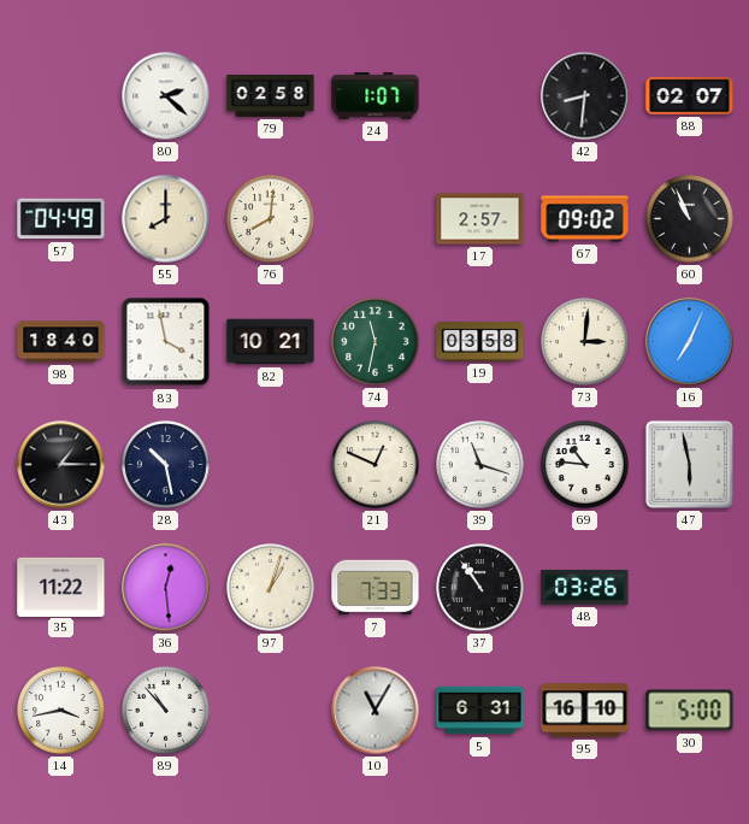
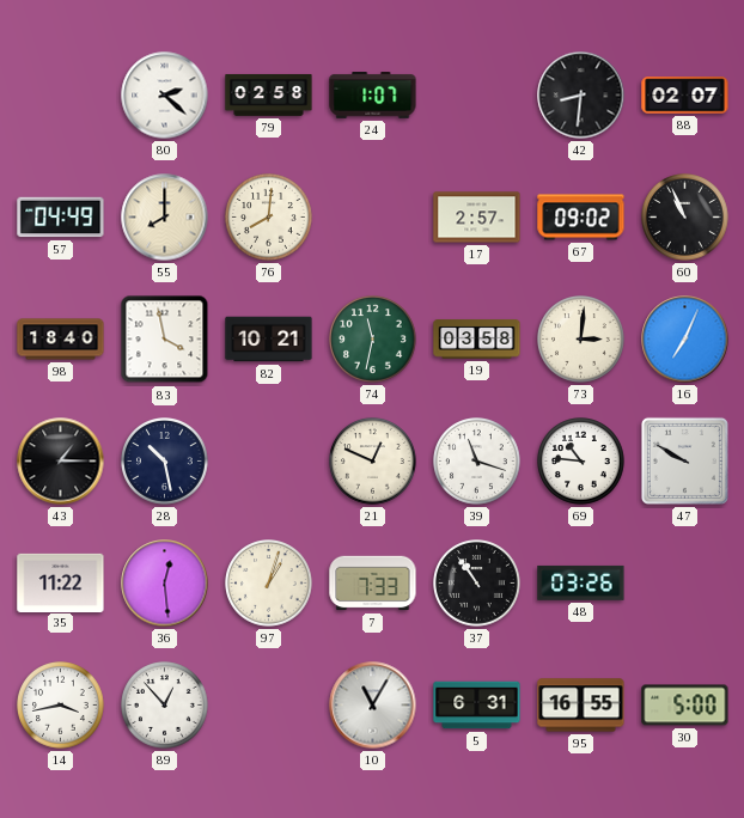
47: 5:58 -> 9:50 (684, 460)
89: 10:53 -> 12:53 (165, 706)
95: 16:10 -> 16:55 (581, 706)
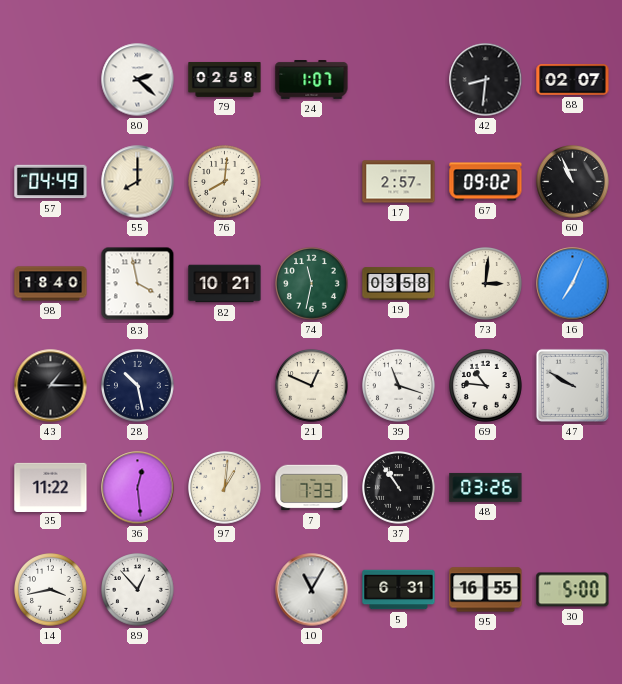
97: 1:03 -> 1:01 (225, 488)
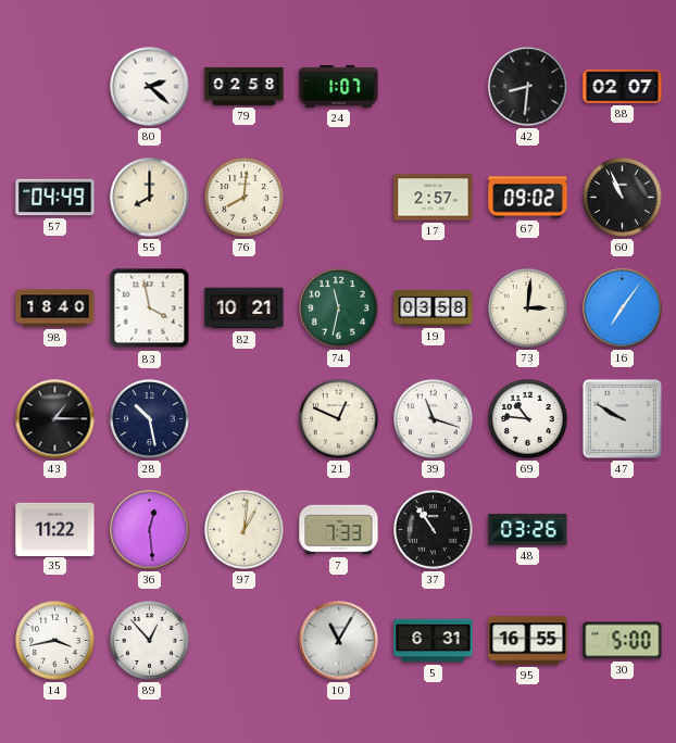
16: 7:04 -> 7:06 (623, 308)
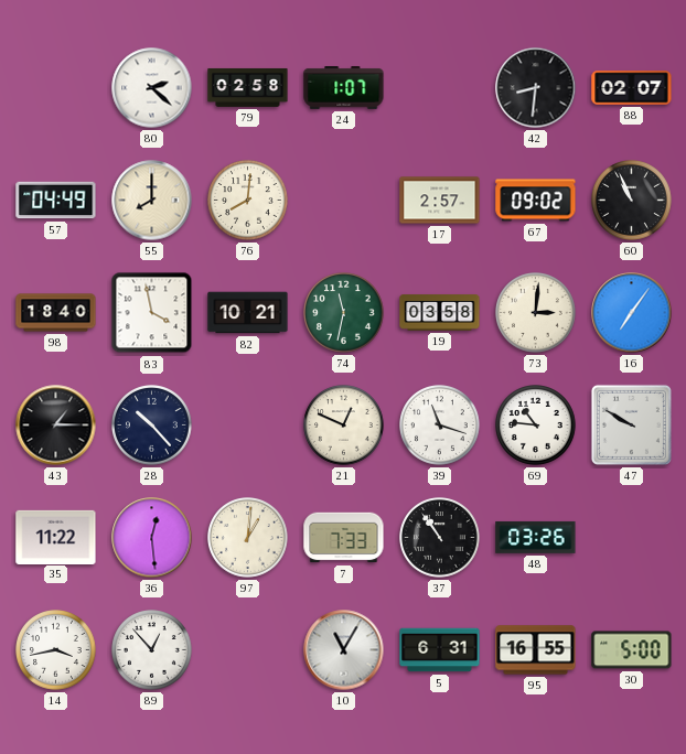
28: 10:28 -> 10:23 (152, 426)
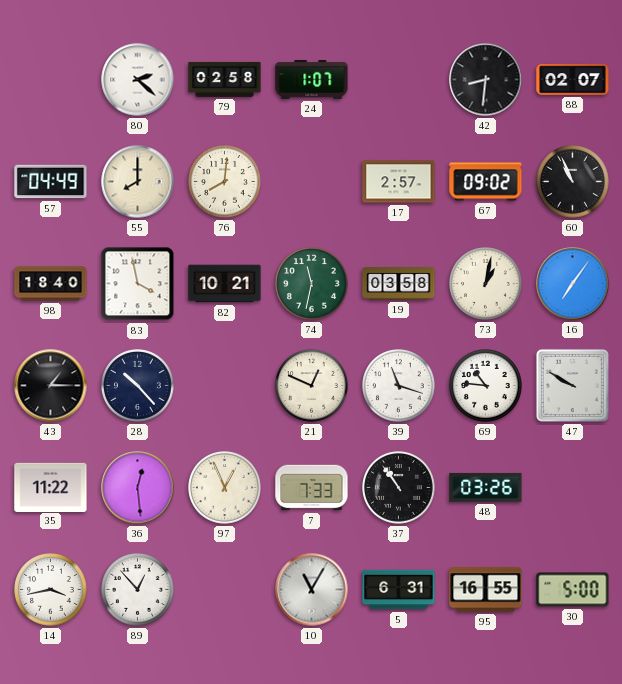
73: 3:01 -> 1:02 (486, 284)
97: 1:01 -> 12:56 (225, 488)
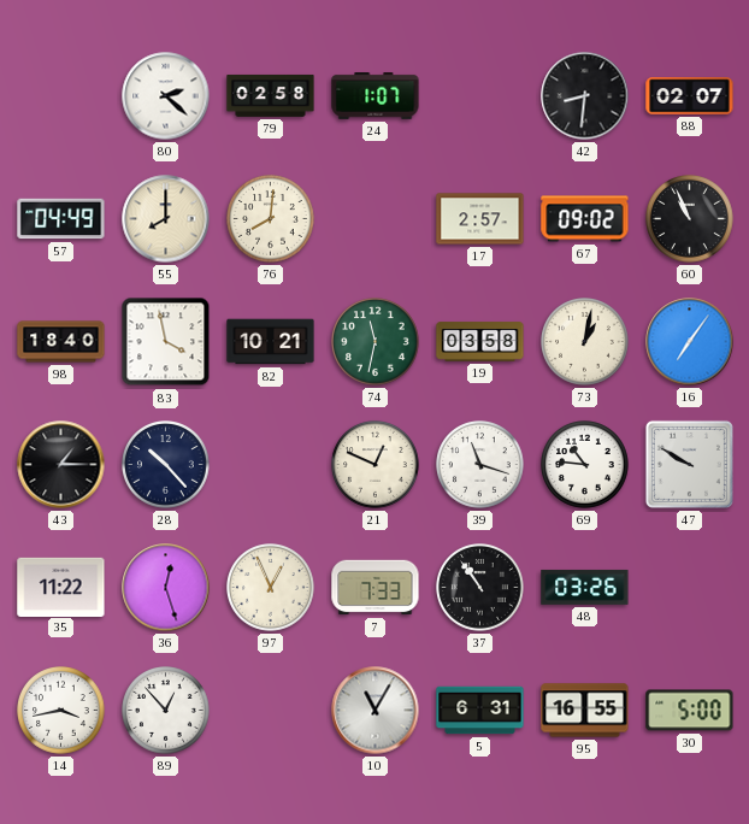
36: 12:29 -> 12:27 (166, 588)
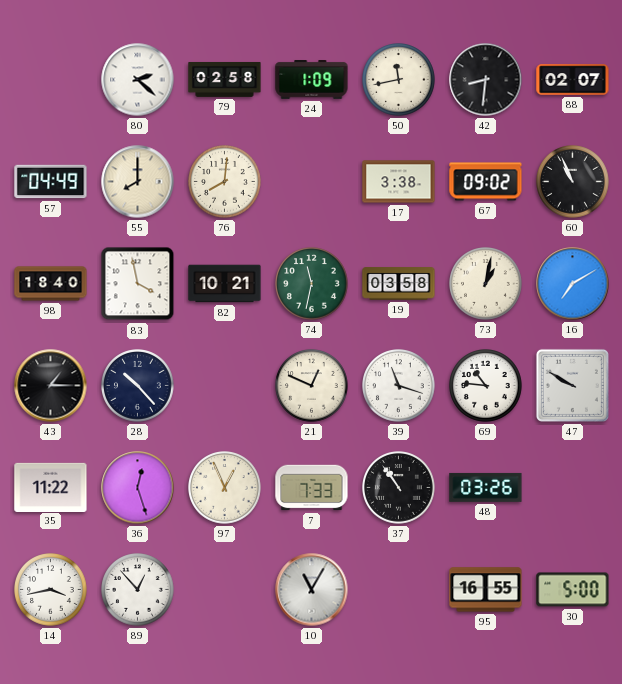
24: 1:07 -> 1:09 (312, 80)
50: none -> 11:43 (399, 80)
17: 2:57 -> 3:38 (399, 182)
16: 7:06 -> 7:10 (573, 284)
5: 6:31 -> none (480, 711)
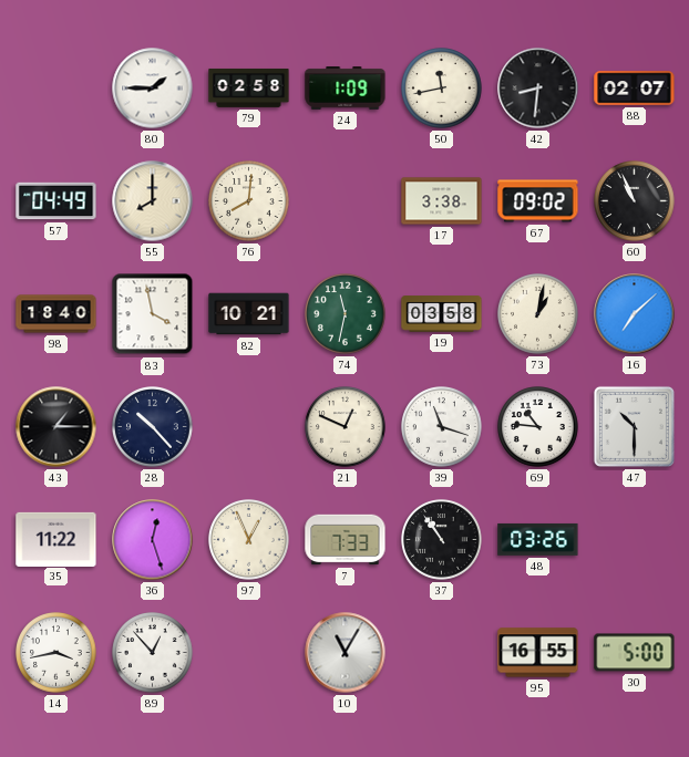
80: 2:22 -> 1:45 (153, 89)
16: 7:10 -> 7:08 (635, 314)
47: 9:50 -> 10:30 (634, 426)
